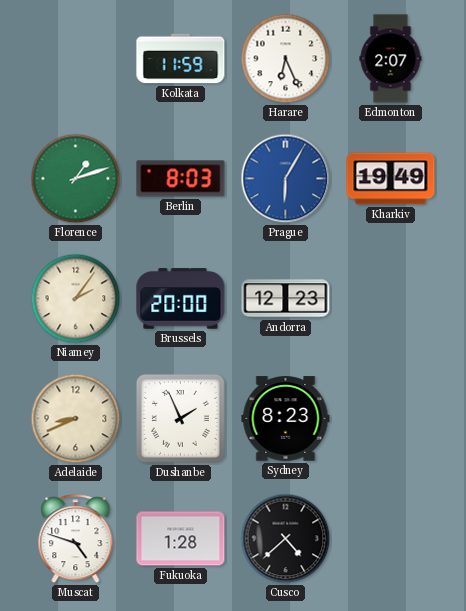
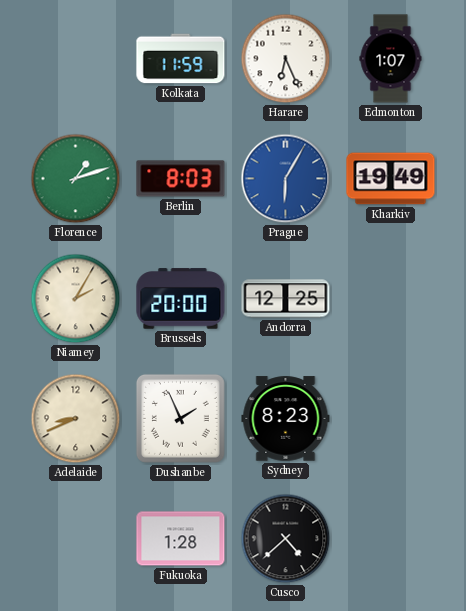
Edmonton: 2:07 -> 1:07 (391, 59)
Niamey: 2:06 -> 2:05 (76, 299)
Andorra: 12:23 -> 12:25 (286, 299)
Muscat: 4:48 -> none (76, 539)
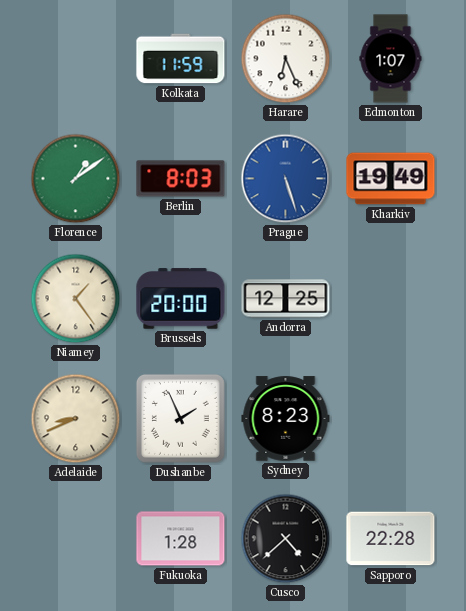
Florence: 1:12 -> 1:09 (76, 179)
Prague: 6:05 -> 5:27 (286, 179)
Niamey: 2:05 -> 1:24 (76, 299)
Sapporo: none -> 22:28 (391, 539)
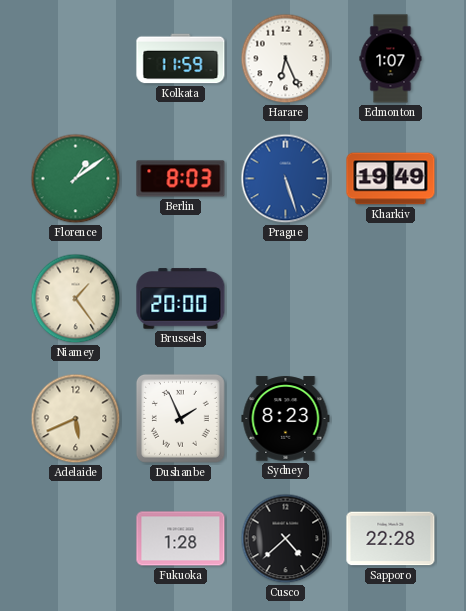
Andorra: 12:25 -> none (286, 299)
Adelaide: 8:41 -> 5:41 (76, 419)
